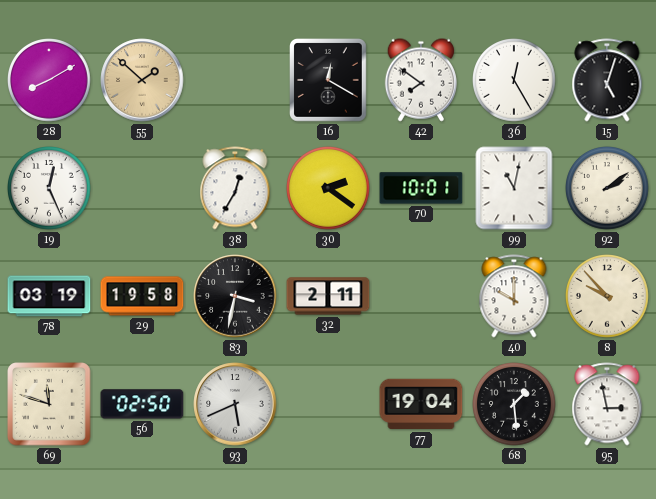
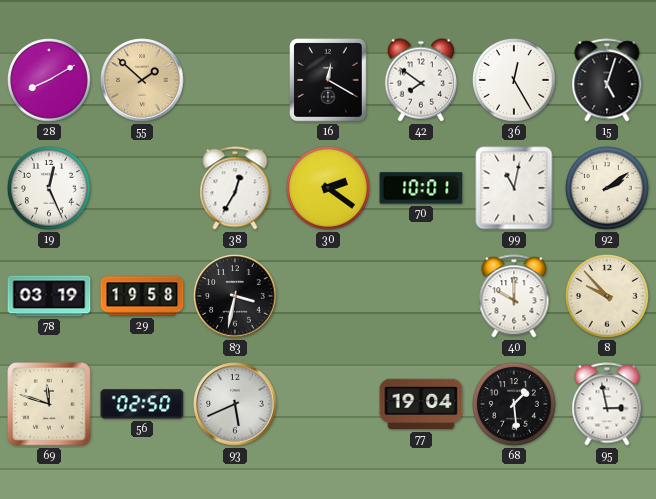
32: 2:11 -> none (328, 296)
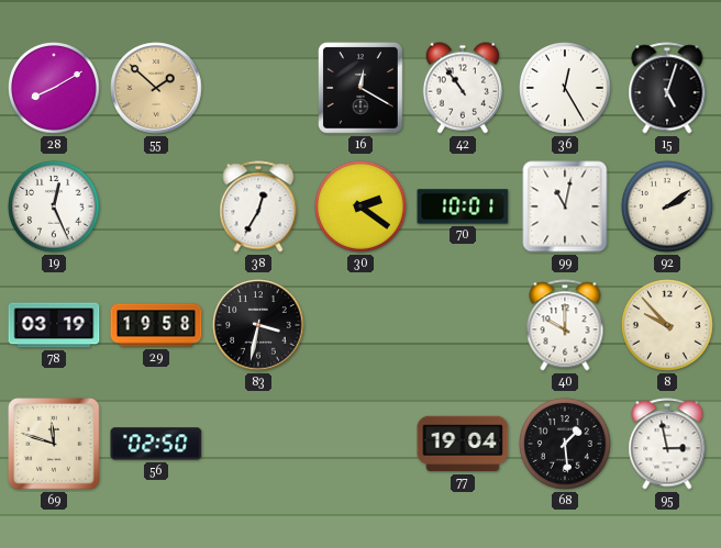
42: 7:51 -> 10:54 (463, 88)
93: 5:41 -> none (235, 404)
